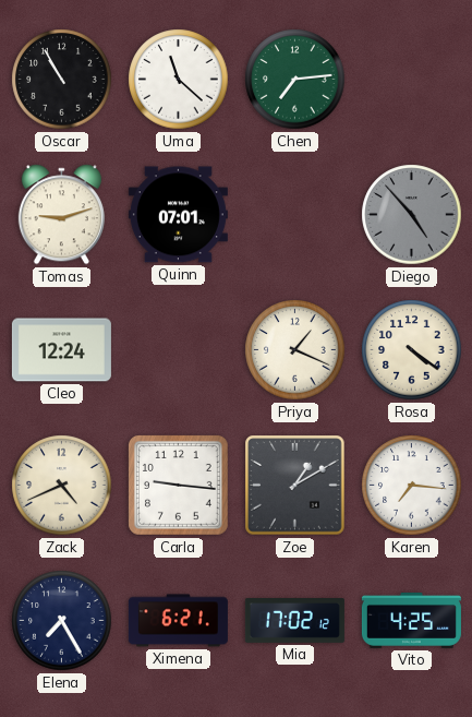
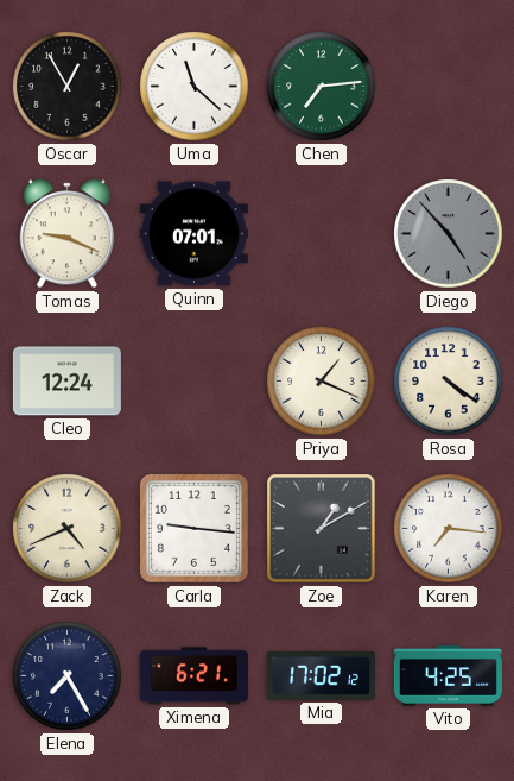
Oscar: 10:55 -> 12:55 (68, 87)
Tomas: 9:12 -> 9:19 (66, 234)
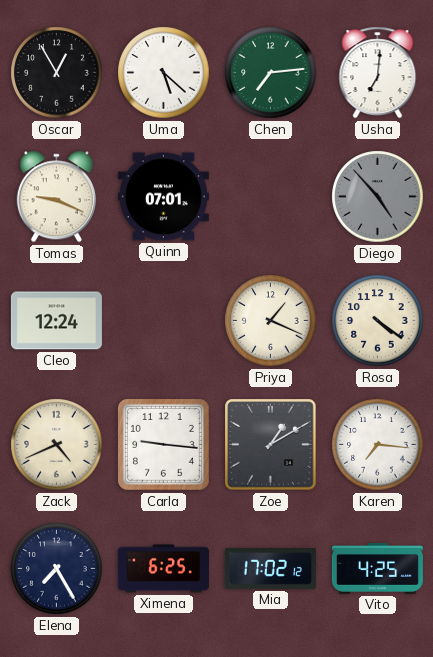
Uma: 11:22 -> 5:22 (164, 73)
Usha: none -> 7:01 (378, 73)
Ximena: 6:21 -> 6:25 (163, 569)
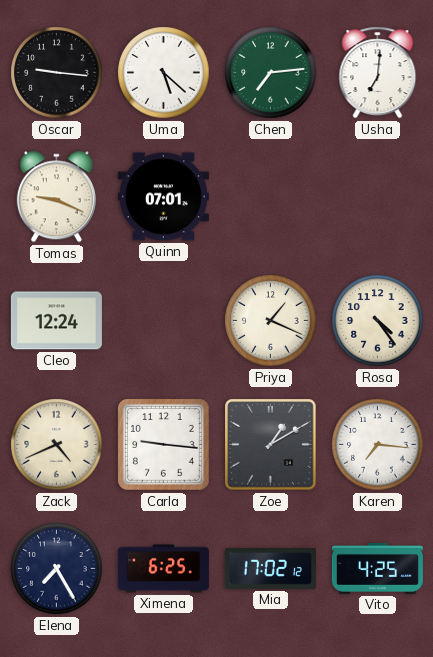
Oscar: 12:55 -> 9:16 (57, 73)
Diego: 4:53 -> none (378, 197)
Rosa: 4:21 -> 4:24 (378, 321)
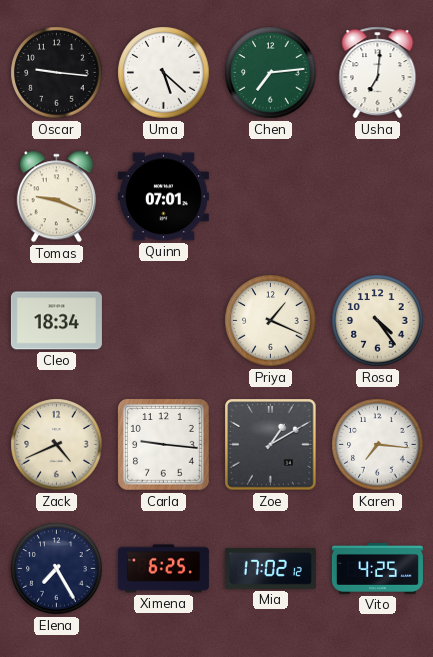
Cleo: 12:24 -> 18:34 (56, 321)
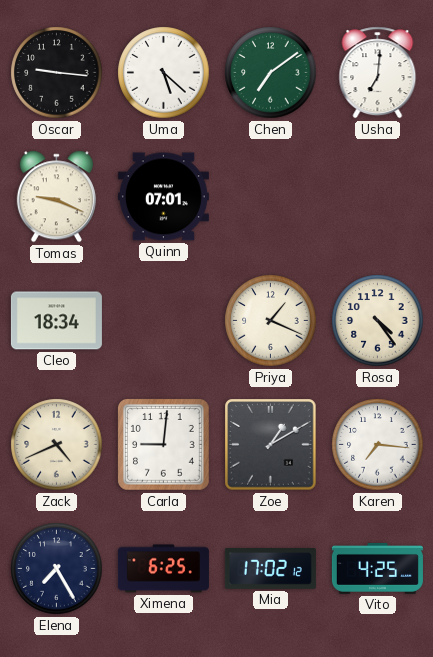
Chen: 7:14 -> 7:09 (271, 73)
Carla: 9:16 -> 9:01 (164, 445)
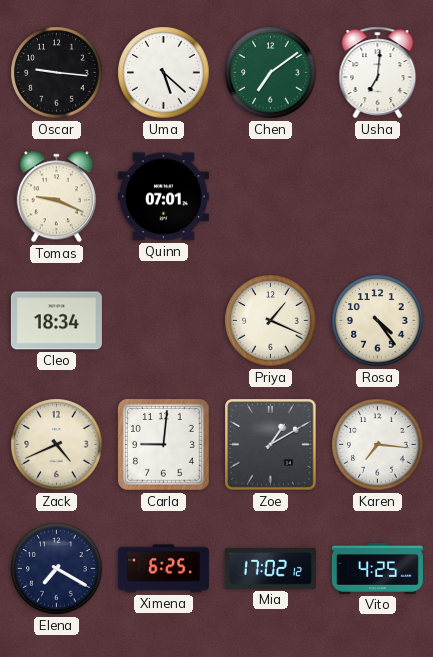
Elena: 7:25 -> 7:20 (57, 569)
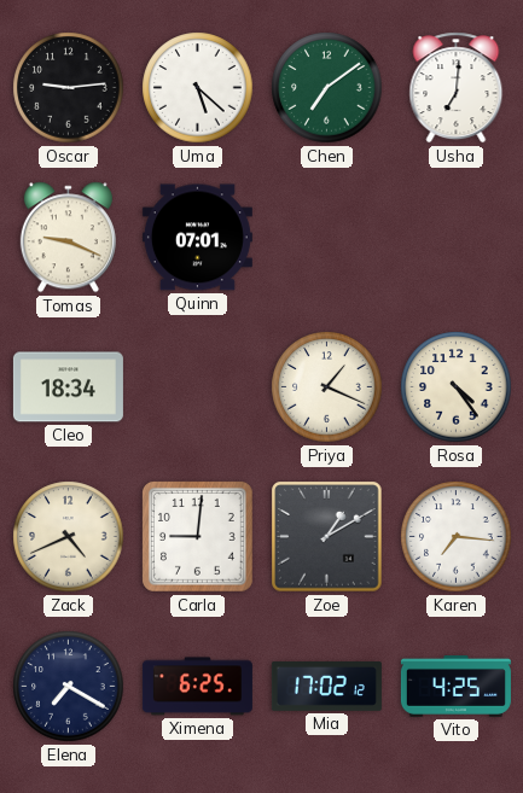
Oscar: 9:16 -> 9:14 (69, 88)
